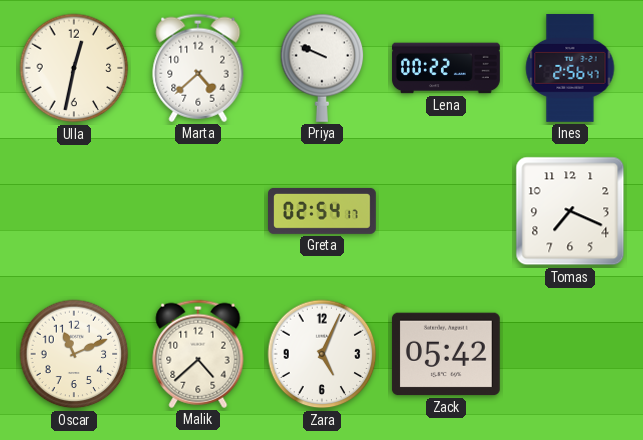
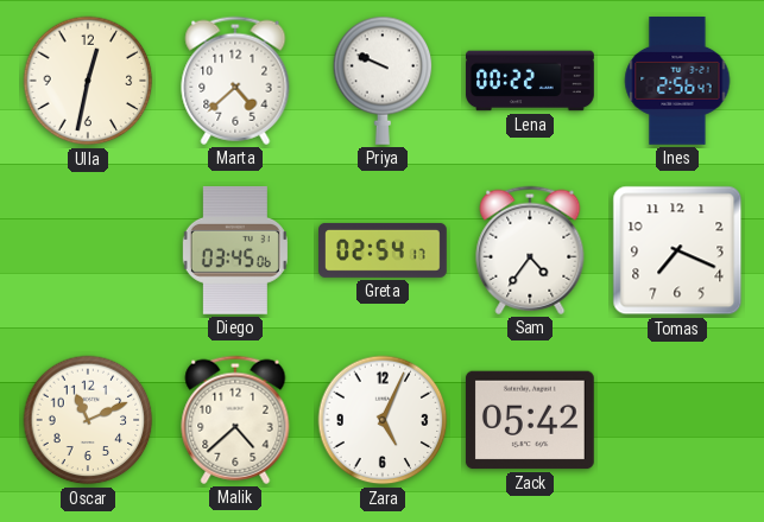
Diego: none -> 03:45 (235, 250)
Sam: none -> 4:36 (530, 250)
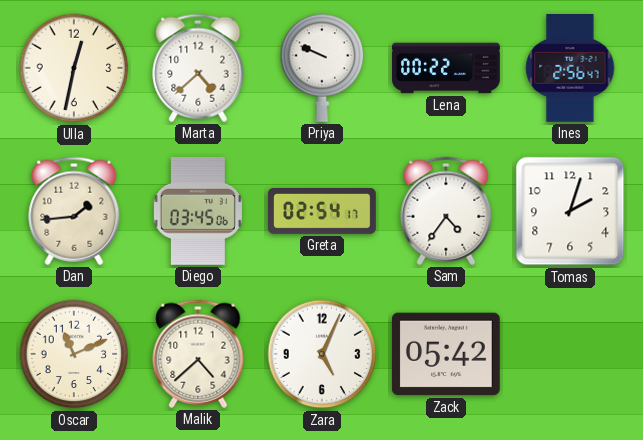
Dan: none -> 1:44 (74, 211)
Tomas: 7:19 -> 2:03 (570, 211)
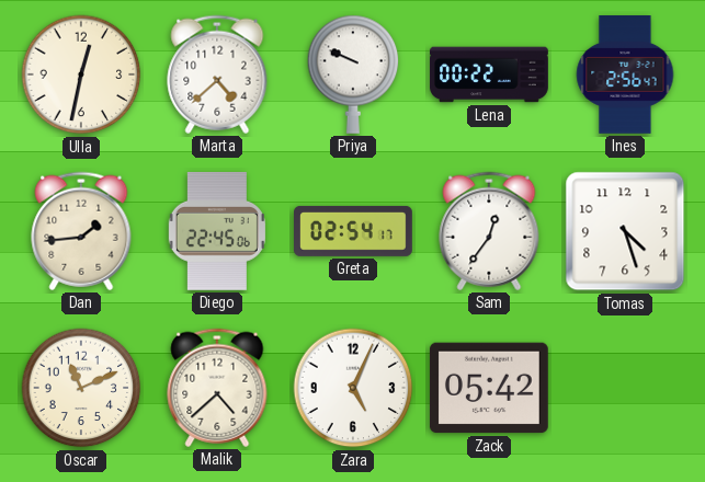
Diego: 03:45 -> 22:45 (217, 231)
Sam: 4:36 -> 12:36 (489, 231)
Tomas: 2:03 -> 4:27 (625, 231)
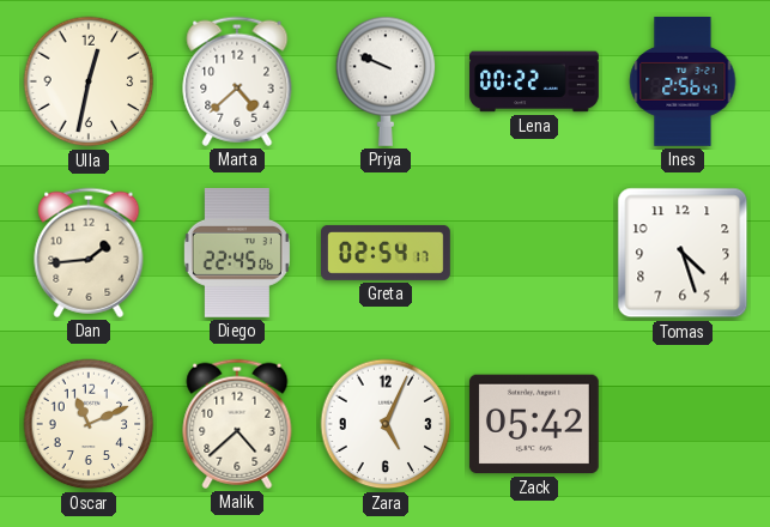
Sam: 12:36 -> none (489, 231)
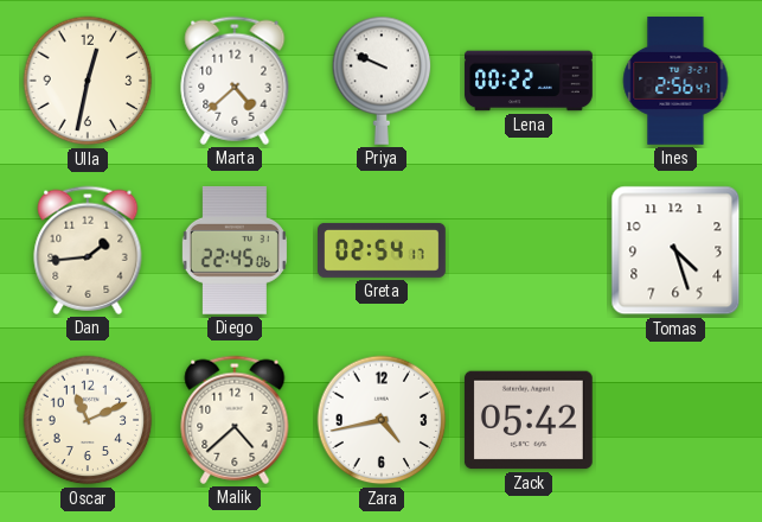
Zara: 5:04 -> 4:43 (382, 420)
